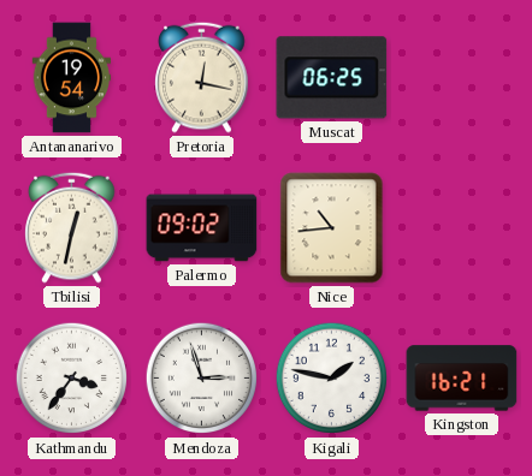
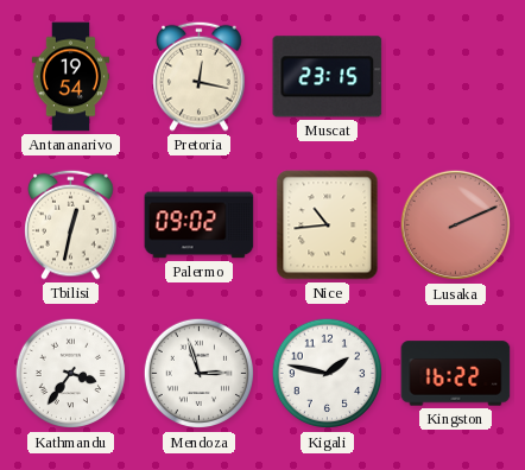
Muscat: 06:25 -> 23:15 (328, 77)
Lusaka: none -> 2:11 (456, 226)
Kingston: 16:21 -> 16:22 (456, 374)
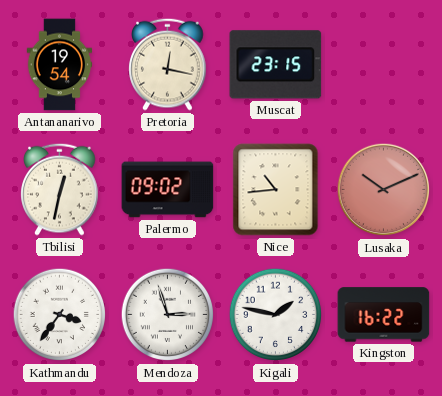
Lusaka: 2:11 -> 10:11 (384, 190)
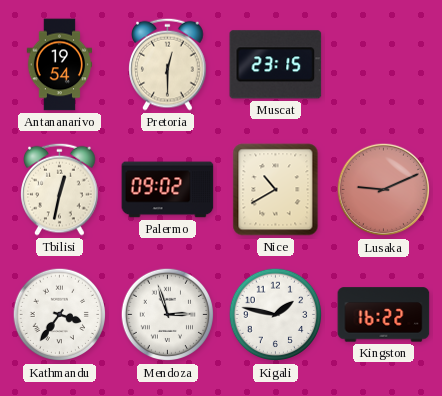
Pretoria: 12:17 -> 12:30 (168, 64)
Nice: 10:44 -> 10:40 (276, 190)
Lusaka: 10:11 -> 9:11 (384, 190)
